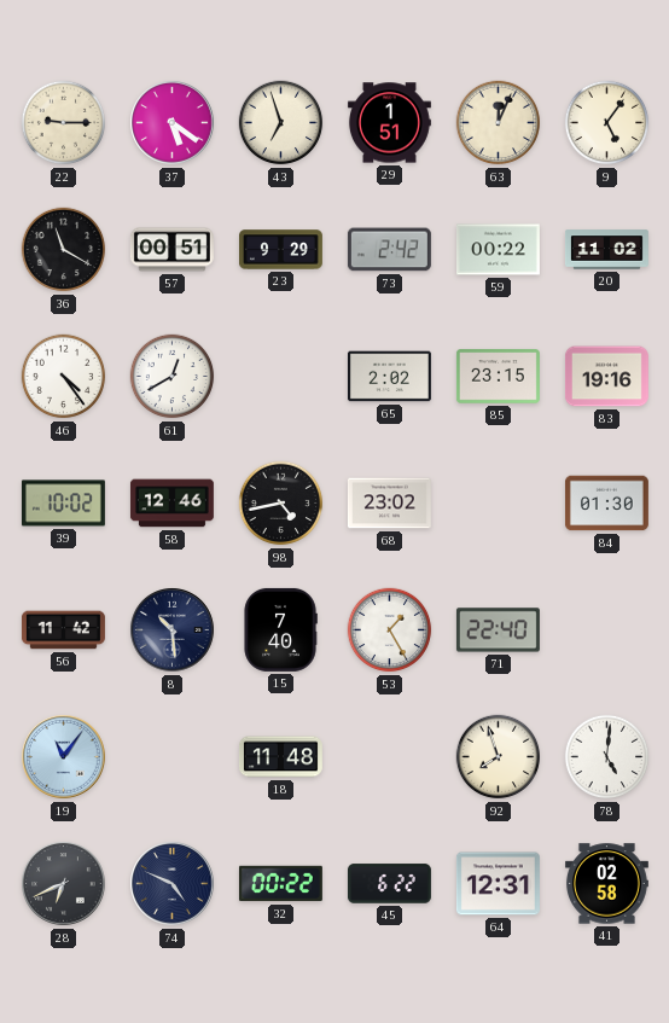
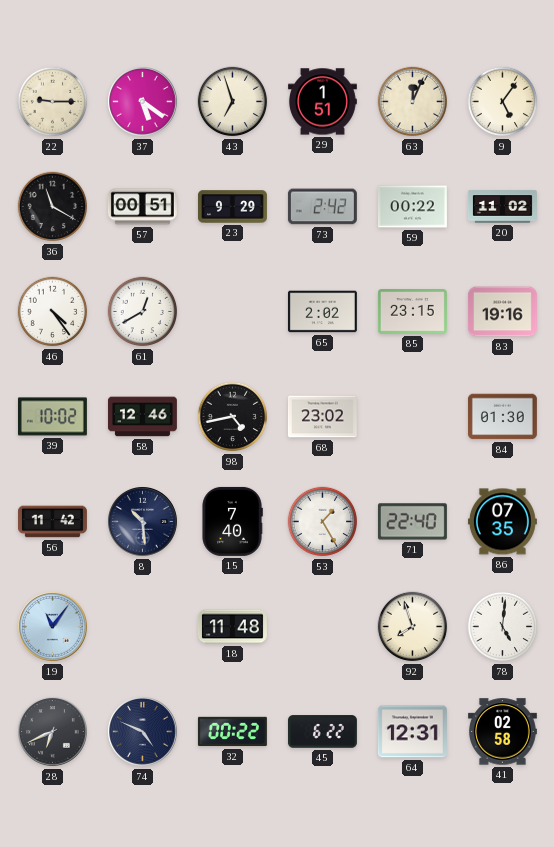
86: none -> 07:35 (502, 522)
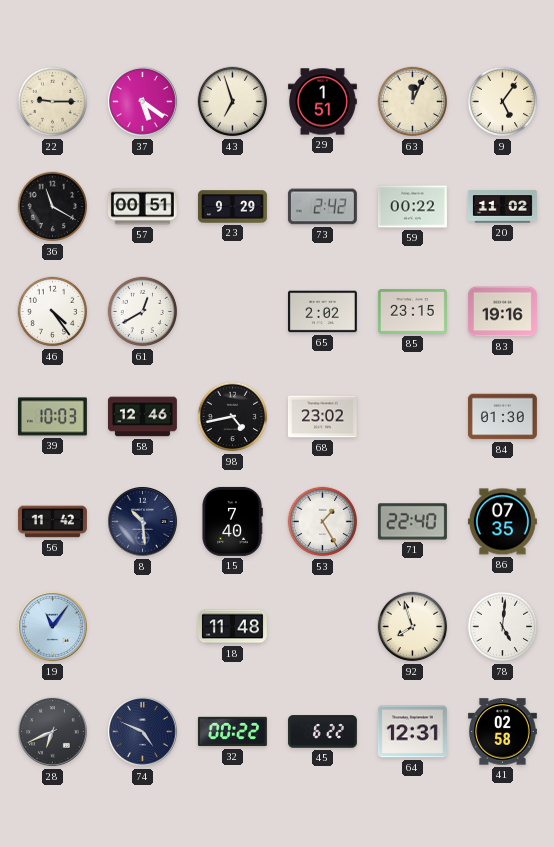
39: 10:02 -> 10:03 (52, 417)
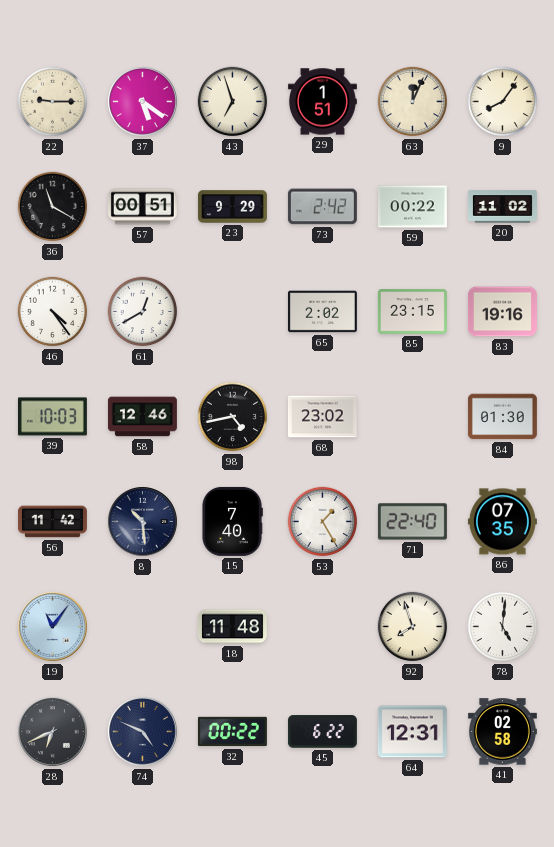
9: 5:06 -> 8:06 (503, 102)
